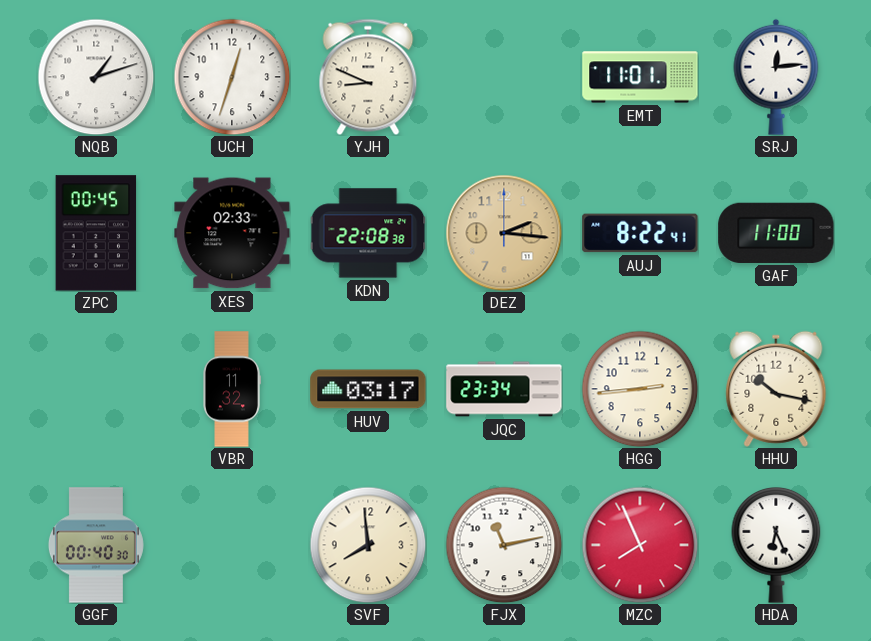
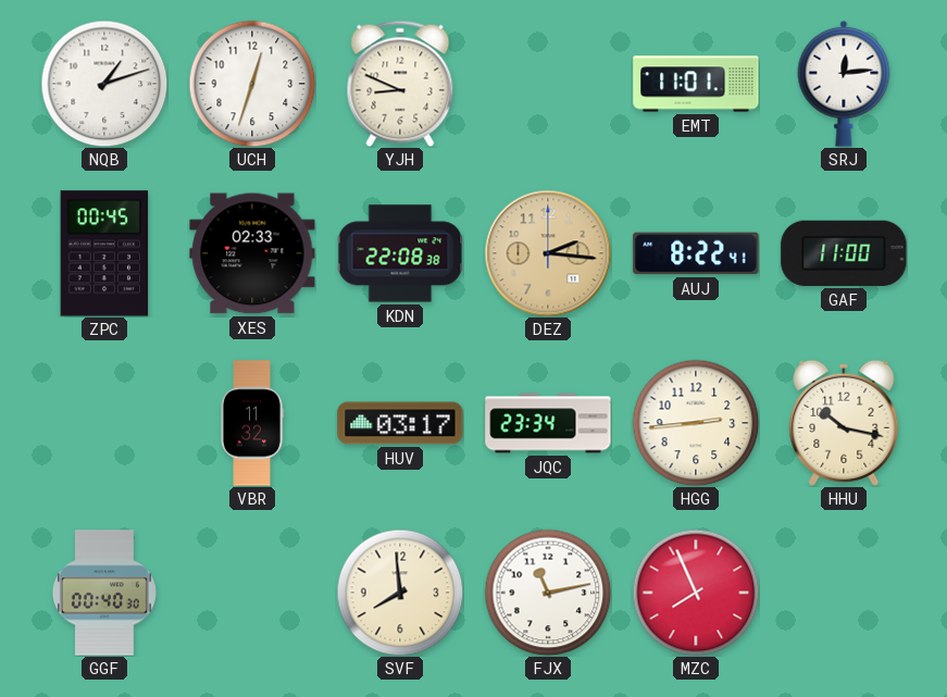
HDA: 6:26 -> none (776, 546)
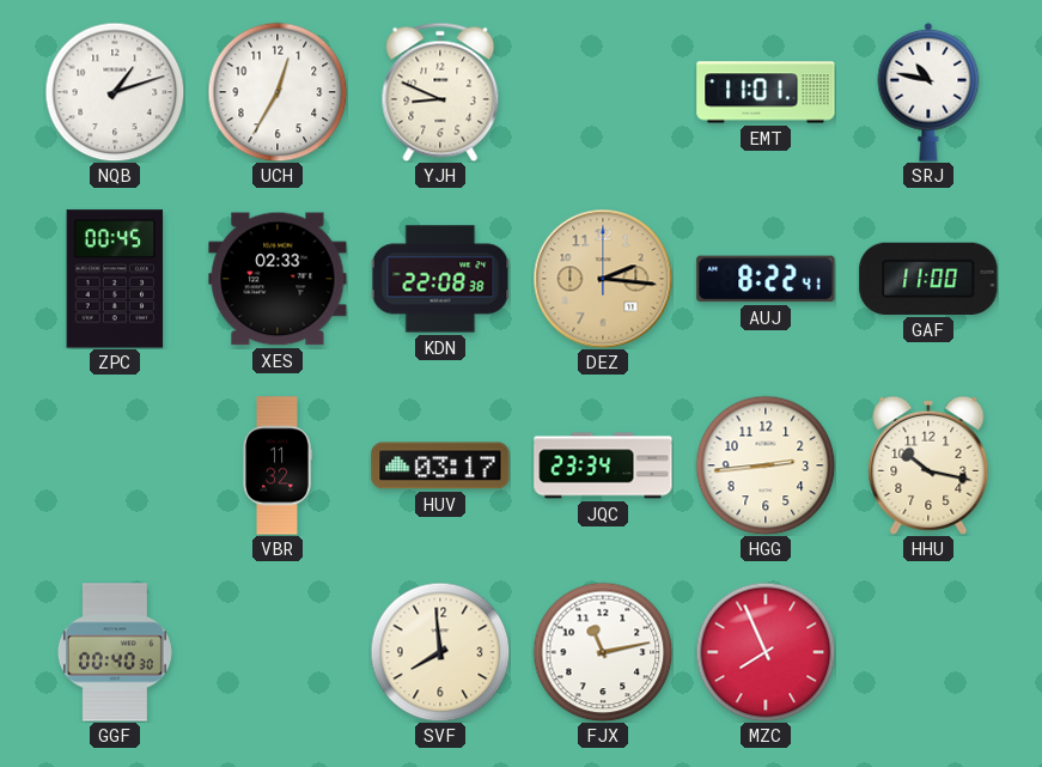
UCH: 12:33 -> 12:35 (278, 92)
SRJ: 12:14 -> 10:47 (928, 92)
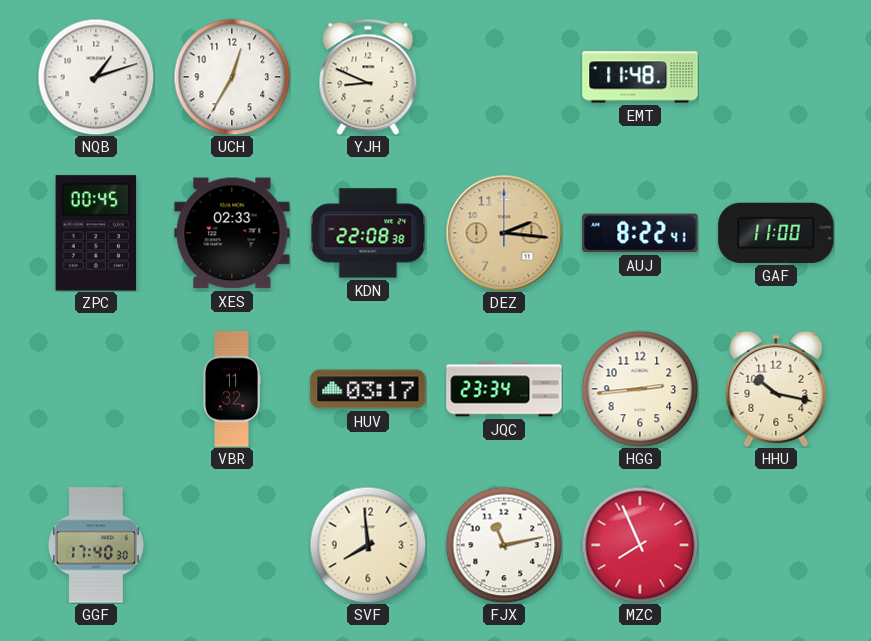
EMT: 11:01 -> 11:48 (640, 77)
SRJ: 10:47 -> none (928, 92)
GGF: 00:40 -> 17:40 (96, 545)
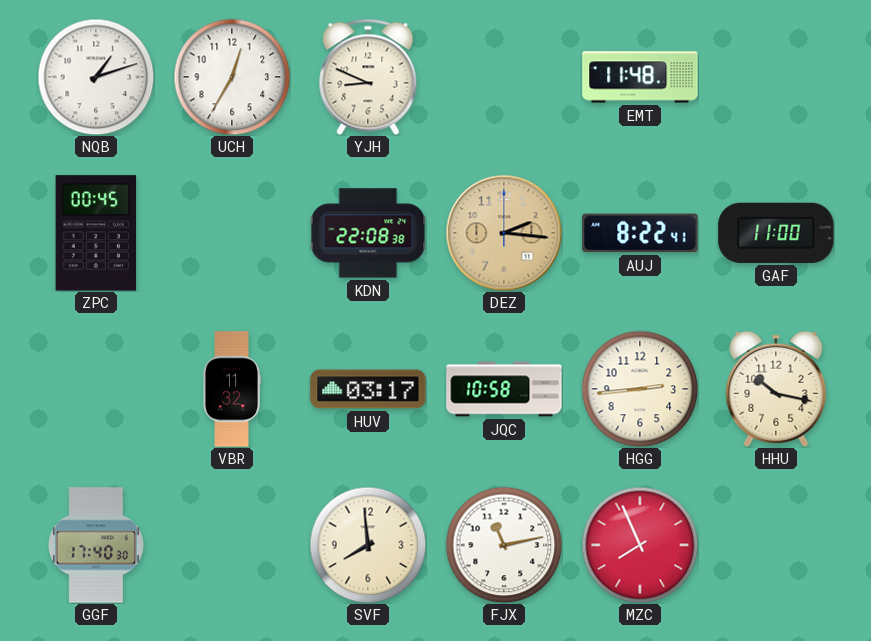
XES: 02:33 -> none (232, 233)
JQC: 23:34 -> 10:58 (504, 389)
